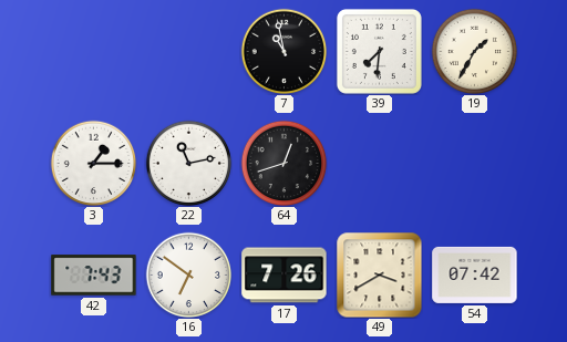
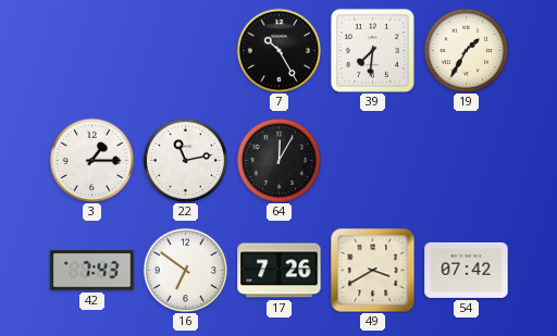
7: 10:58 -> 10:25 (278, 50)
64: 12:42 -> 12:05 (278, 160)
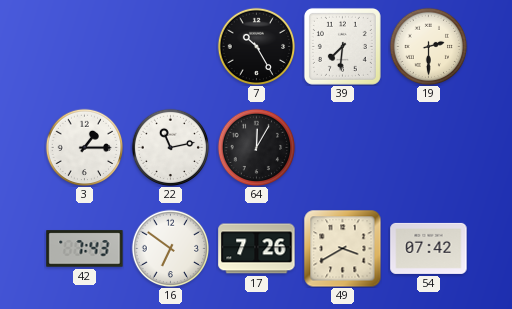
19: 1:35 -> 2:30 (428, 46)
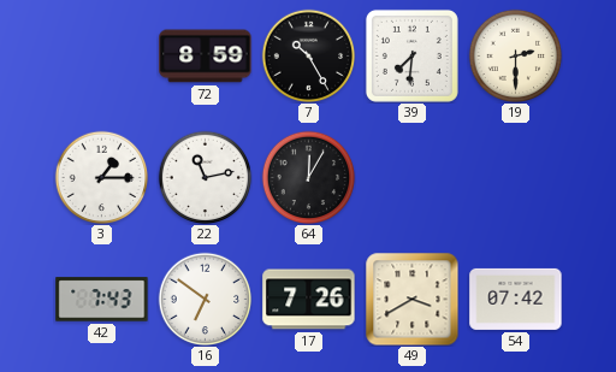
72: none -> 8:59 (206, 57)
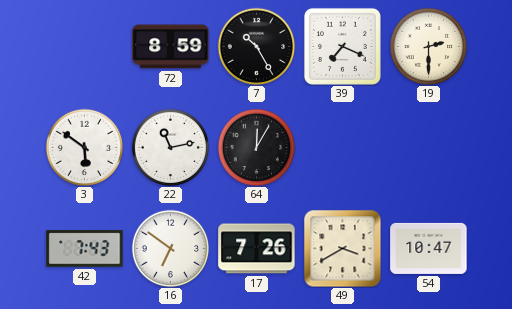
39: 7:31 -> 7:19 (342, 46)
3: 1:15 -> 5:51 (84, 147)
54: 07:42 -> 10:47 (429, 248)
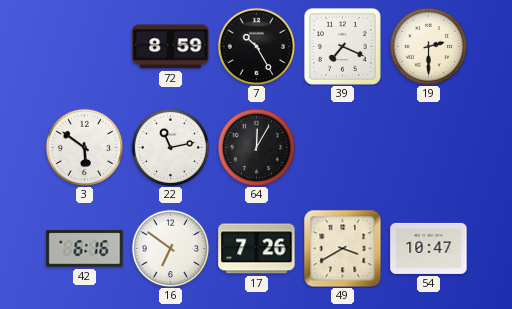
42: 7:43 -> 6:16 (85, 249)
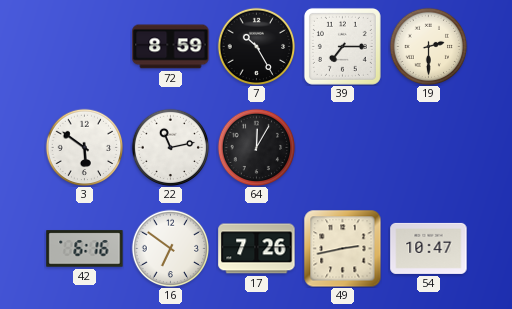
39: 7:19 -> 7:15 (342, 46)
49: 3:40 -> 2:43 (342, 248)
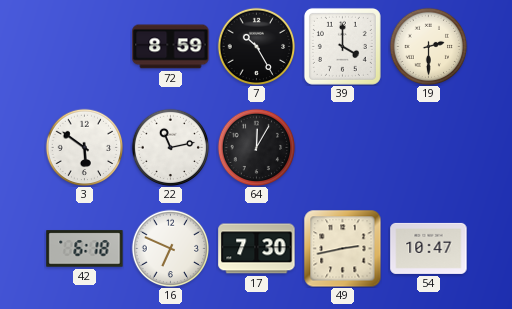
39: 7:15 -> 4:00 (342, 46)
42: 6:16 -> 6:18 (85, 249)
16: 6:51 -> 6:49 (170, 248)
17: 7:26 -> 7:30 (257, 249)
